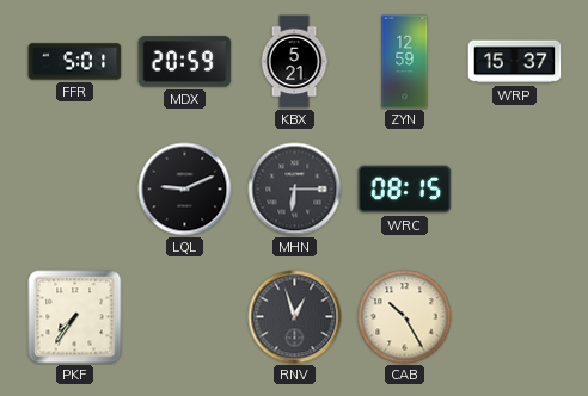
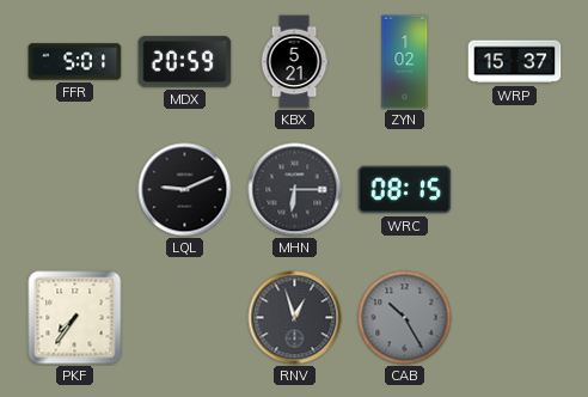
ZYN: 12:59 -> 1:02 (405, 62)
CAB dial: cream -> grey (405, 318)
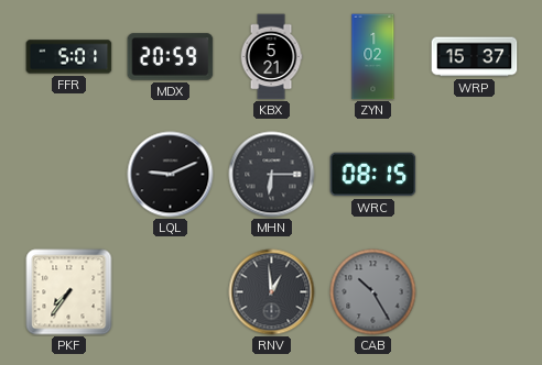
RNV: 12:57 -> 12:59 (272, 292)
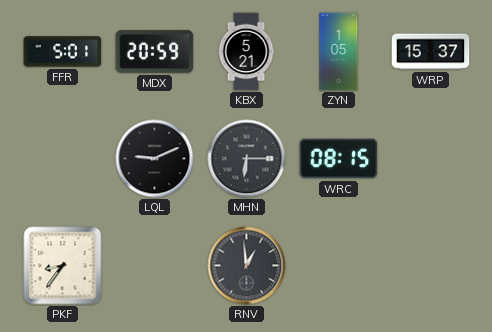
ZYN: 1:02 -> 1:05 (339, 52)
PKF: 7:36 -> 8:36 (63, 266)
CAB: 10:25 -> none (373, 292)
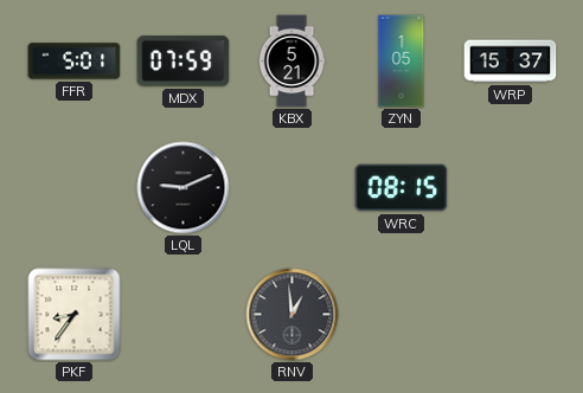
MDX: 20:59 -> 07:59 (184, 62)
MHN: 6:15 -> none (247, 159)
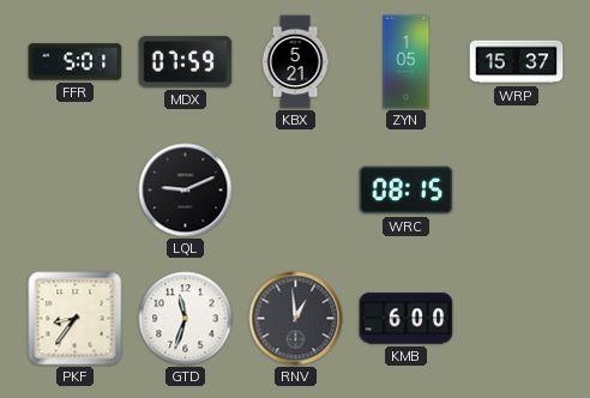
GTD: none -> 11:33 (186, 319)
KMB: none -> 6:00 (407, 319)
